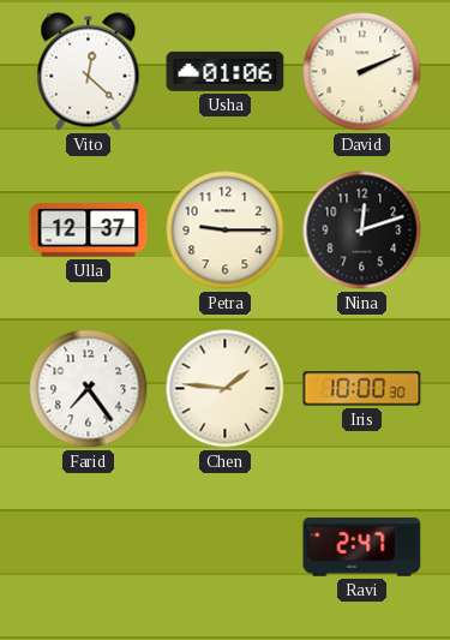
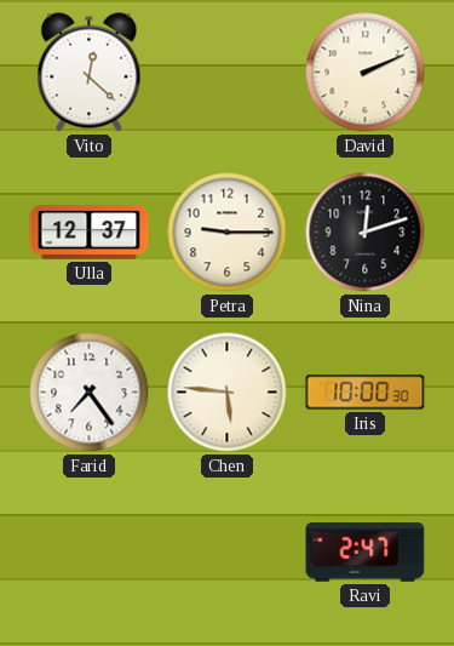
Usha: 01:06 -> none (226, 71)
Chen: 1:46 -> 5:46 (228, 393)
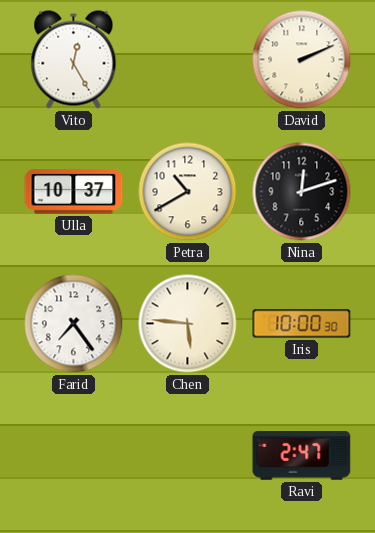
Vito: 12:22 -> 12:25 (74, 60)
Ulla: 12:37 -> 10:37 (74, 192)
Petra: 9:15 -> 10:40 (188, 192)
